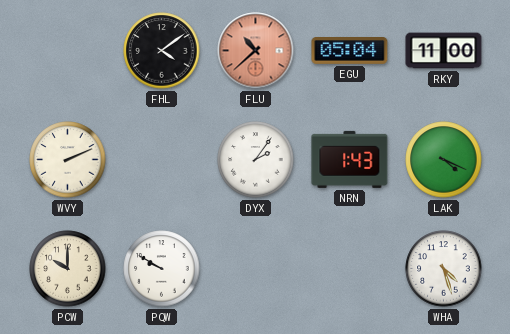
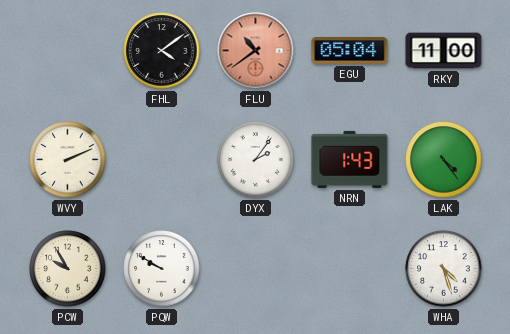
FLU: 10:38 -> 10:39 (256, 51)
LAK: 4:19 -> 4:24 (444, 160)
PCW: 10:00 -> 9:55 (68, 269)
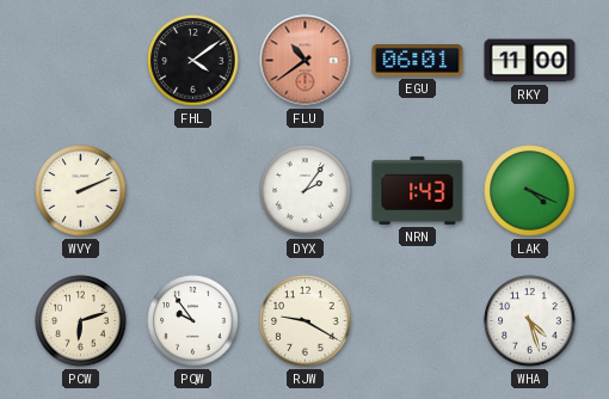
EGU: 05:04 -> 06:01 (418, 61)
LAK: 4:24 -> 4:19 (530, 191)
PCW: 9:55 -> 6:12 (81, 321)
PQW: 9:50 -> 9:54 (193, 321)
RJW: none -> 9:20 (306, 321)
